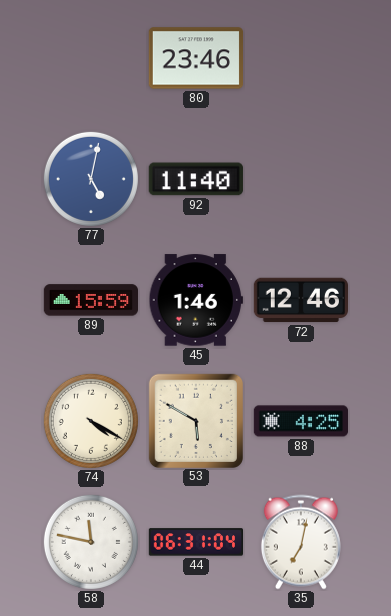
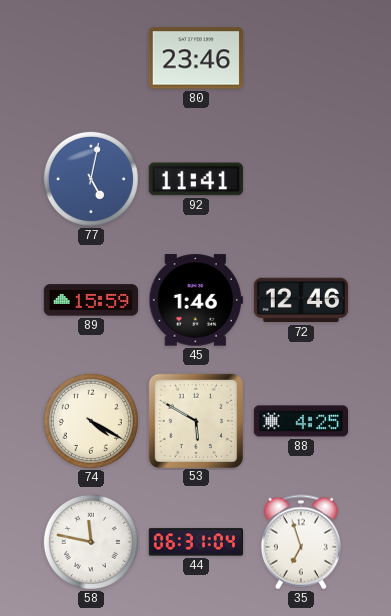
92: 11:40 -> 11:41 (196, 179)
35: 7:02 -> 6:57 (301, 542)
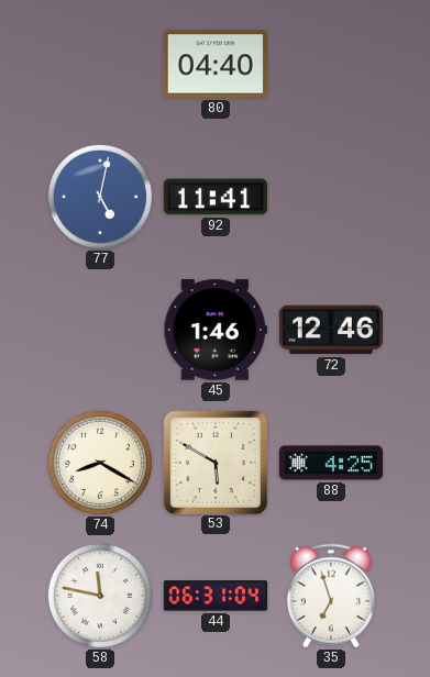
80: 23:46 -> 04:40 (214, 64)
89: 15:59 -> none (90, 300)
74: 4:20 -> 8:20 (100, 463)
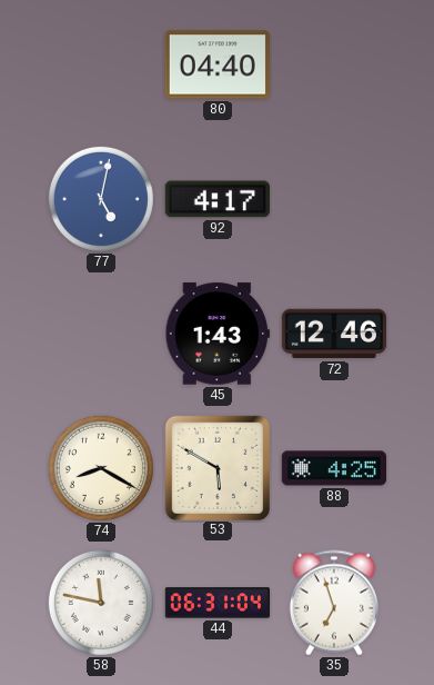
92: 11:41 -> 4:17 (218, 199)
45: 1:46 -> 1:43 (218, 334)
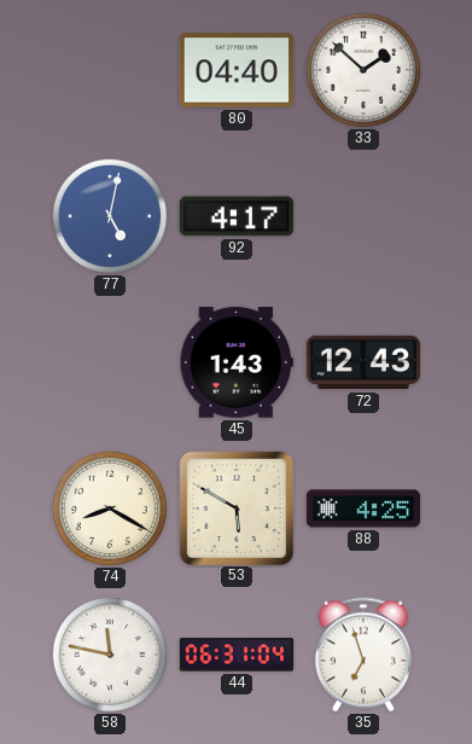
33: none -> 1:52 (363, 70)
72: 12:46 -> 12:43 (362, 362)
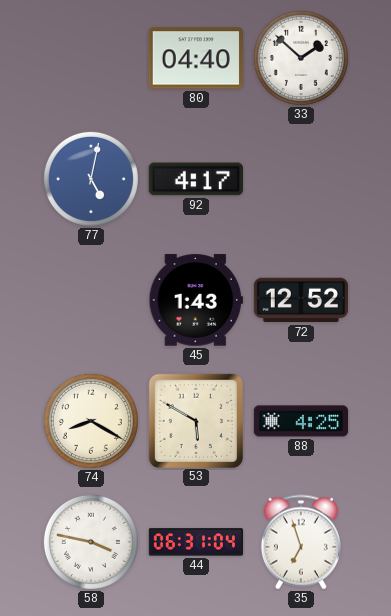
72: 12:43 -> 12:52 (300, 300)
58: 11:47 -> 3:47 (91, 542)
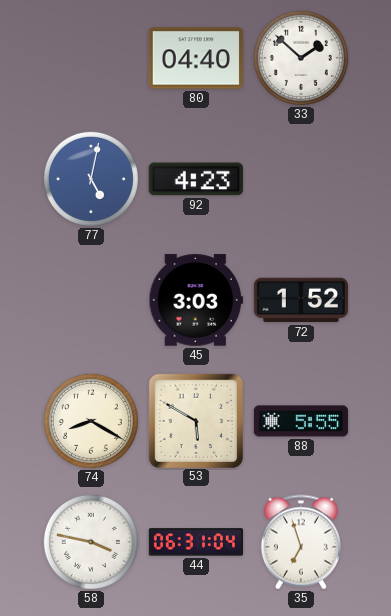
92: 4:17 -> 4:23 (196, 179)
45: 1:43 -> 3:03 (196, 300)
72: 12:52 -> 1:52 (300, 300)
88: 4:25 -> 5:55 (300, 421)
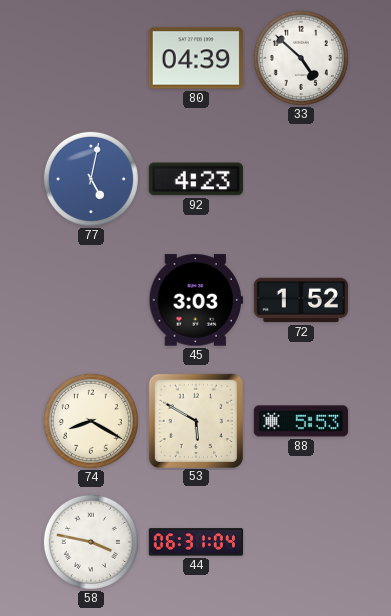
80: 04:40 -> 04:39 (195, 58)
33: 1:52 -> 4:52 (301, 58)
88: 5:55 -> 5:53 (300, 421)
35: 6:57 -> none (301, 542)
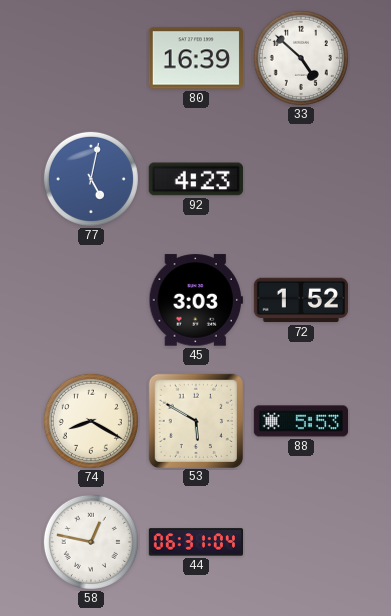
80: 04:39 -> 16:39 (195, 58)
58: 3:47 -> 12:47 (91, 542)
